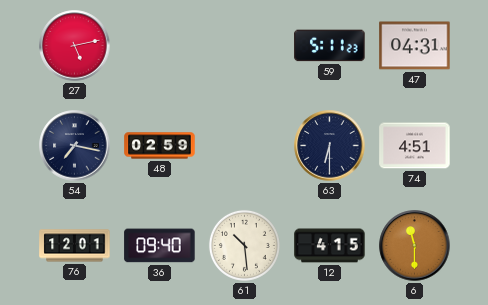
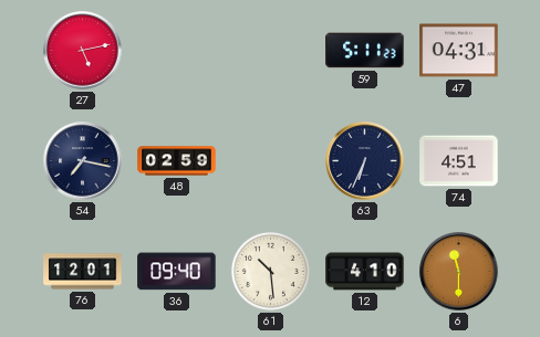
63: 6:30 -> 6:34 (365, 161)
12: 4:15 -> 4:10 (365, 272)
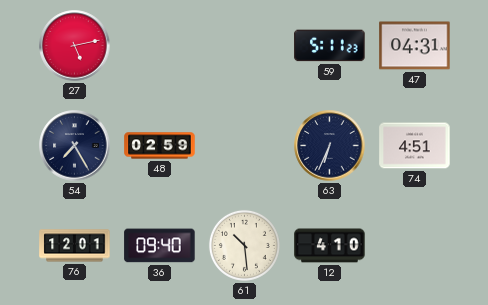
54: 7:17 -> 7:25 (75, 146)
6: 11:30 -> none (459, 272)
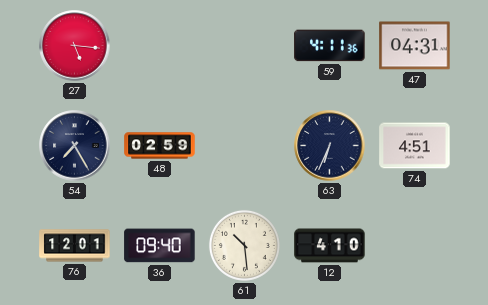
27: 5:13 -> 5:16 (75, 46)
59: 5:11 -> 4:11 (330, 46)
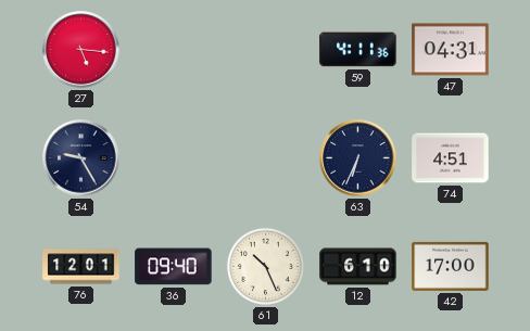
54: 7:25 -> 9:25 (81, 158)
48: 02:59 -> none (160, 146)
61: 10:29 -> 10:26 (265, 266)
12: 4:10 -> 6:10 (358, 267)
42: none -> 17:00 (451, 266)
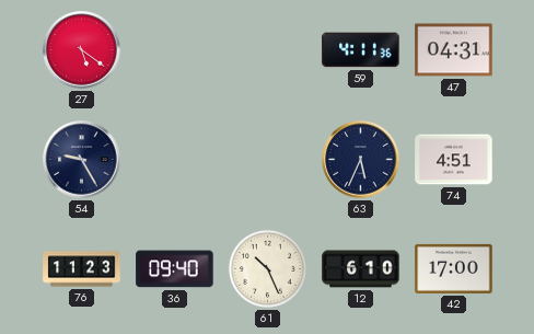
27: 5:16 -> 5:21 (82, 50)
63: 6:34 -> 5:34 (361, 160)
76: 12:01 -> 11:23 (82, 269)
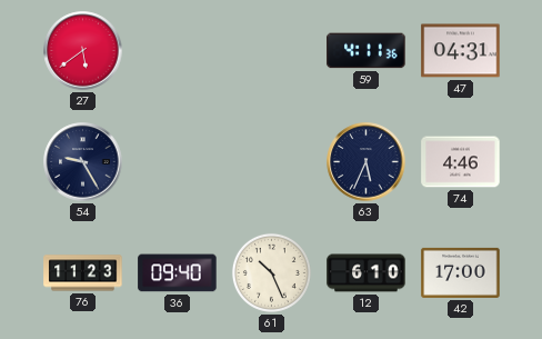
27: 5:21 -> 5:39 (83, 51)
74: 4:51 -> 4:46 (461, 162)
